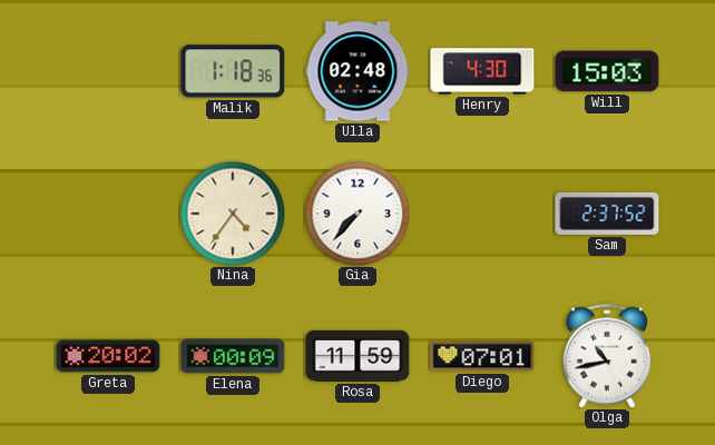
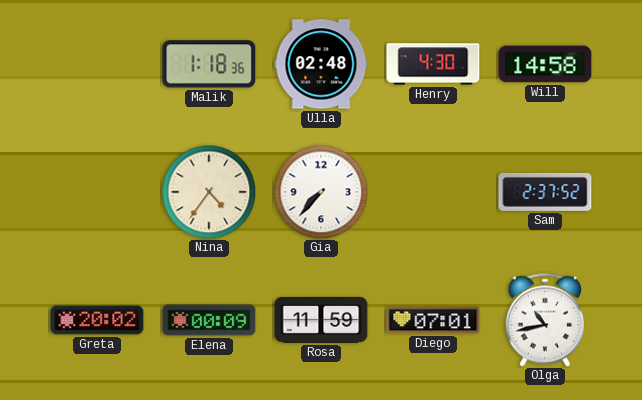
Will: 15:03 -> 14:58 (545, 64)
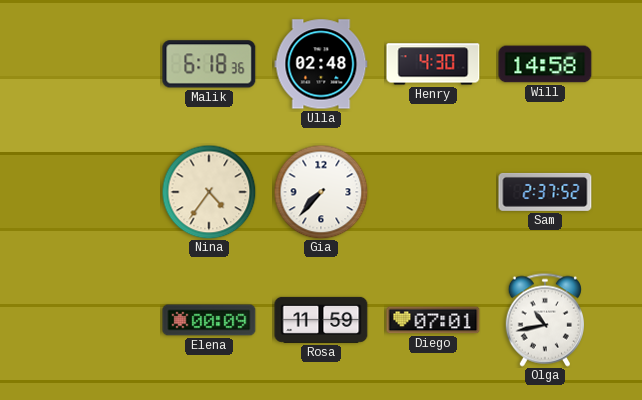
Malik: 1:18 -> 6:18 (209, 64)
Greta: 20:02 -> none (97, 320)
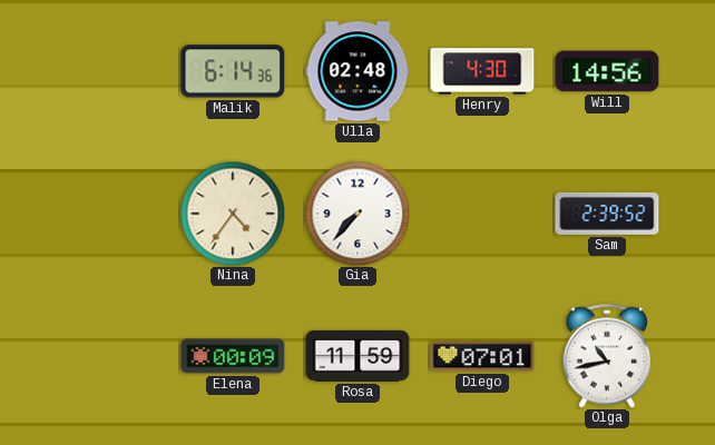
Malik: 6:18 -> 6:14 (233, 71)
Will: 14:58 -> 14:56 (607, 71)
Sam: 2:37 -> 2:39 (607, 214)
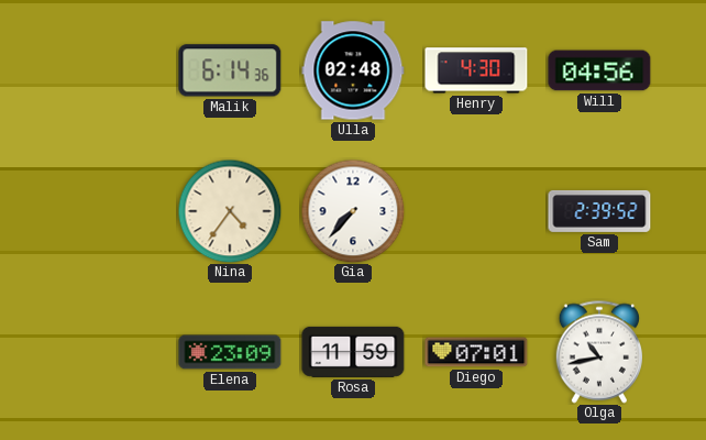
Will: 14:56 -> 04:56 (599, 70)
Elena: 00:09 -> 23:09 (230, 352)
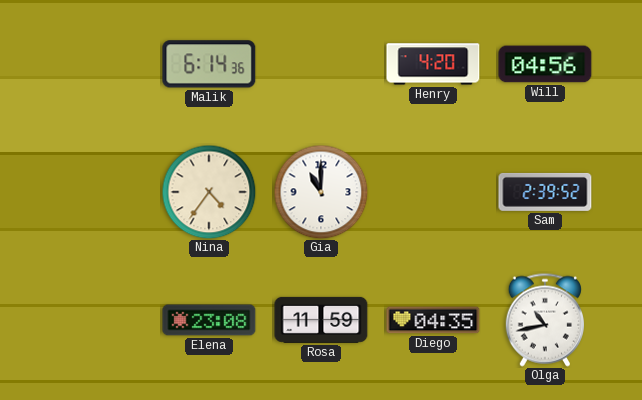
Ulla: 02:48 -> none (353, 70)
Henry: 4:30 -> 4:20 (433, 64)
Gia: 7:37 -> 11:00 (321, 192)
Elena: 23:09 -> 23:08 (209, 320)
Diego: 07:01 -> 04:35 (433, 320)
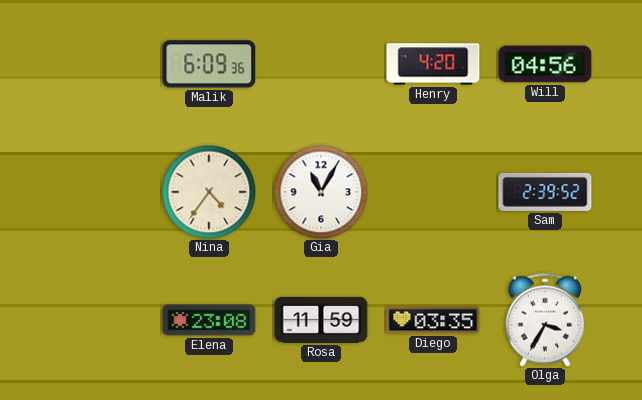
Malik: 6:14 -> 6:09 (209, 64)
Gia: 11:00 -> 11:05 (321, 192)
Diego: 04:35 -> 03:35 (433, 320)
Olga: 10:43 -> 3:35 (544, 320)
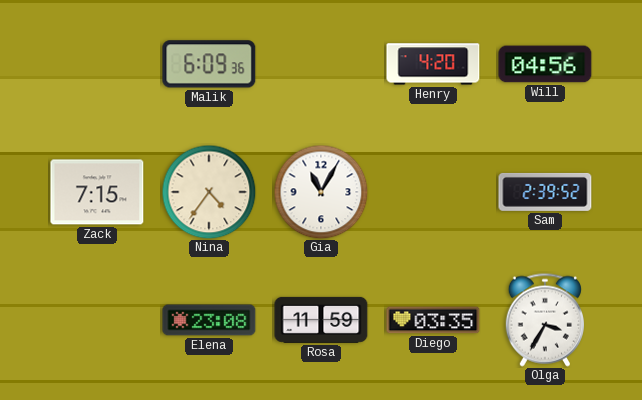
Zack: none -> 7:15 (97, 192)
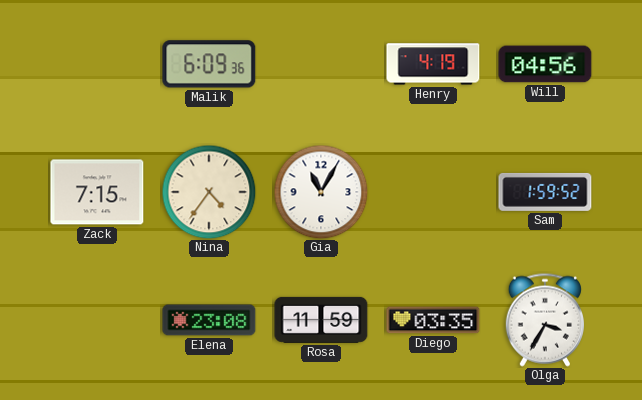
Henry: 4:20 -> 4:19 (433, 64)
Sam: 2:39 -> 1:59 (545, 192)
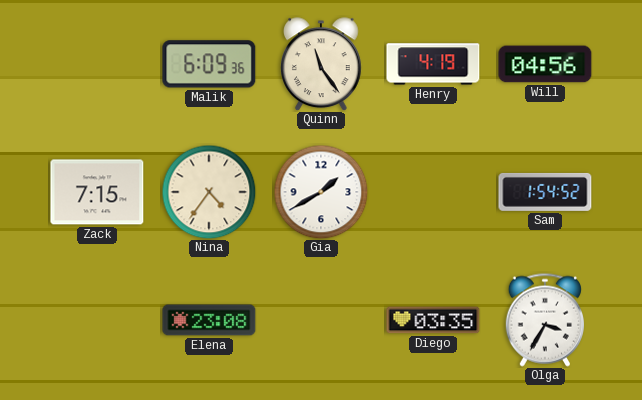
Quinn: none -> 11:24 (322, 64)
Gia: 11:05 -> 1:40 (321, 192)
Sam: 1:59 -> 1:54 (545, 192)
Rosa: 11:59 -> none (321, 320)
